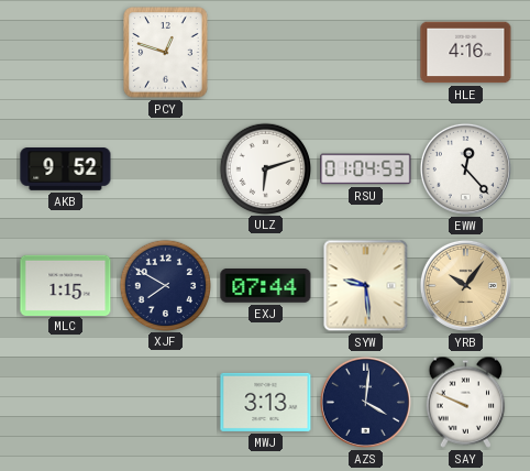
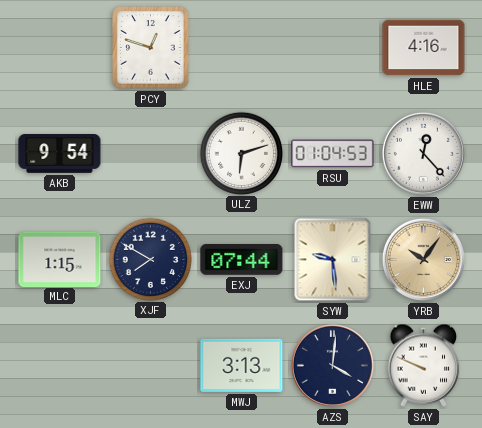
AKB: 9:52 -> 9:54 (60, 154)
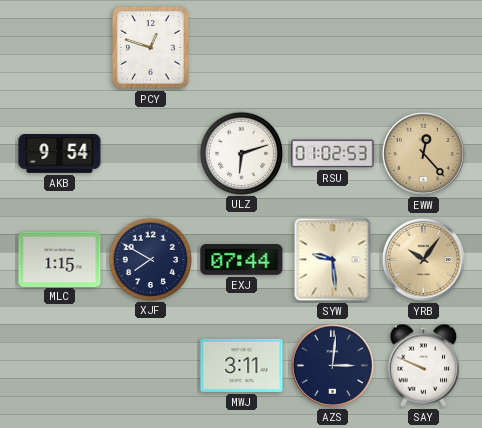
HLE: 4:16 -> none (424, 48)
RSU: 01:04 -> 01:02 (333, 154)
EWW dial: white -> champagne (423, 153)
MWJ: 3:13 -> 3:11 (242, 365)
AZS: 4:01 -> 3:01 (332, 365)
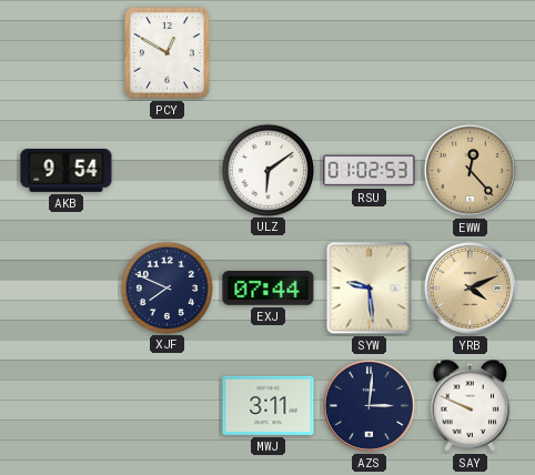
PCY: 12:48 -> 12:50 (168, 53)
ULZ: 6:12 -> 6:09 (267, 170)
MLC: 1:15 -> none (60, 259)
XJF: 7:50 -> 7:49 (166, 287)
YRB: 10:06 -> 4:11 (470, 287)
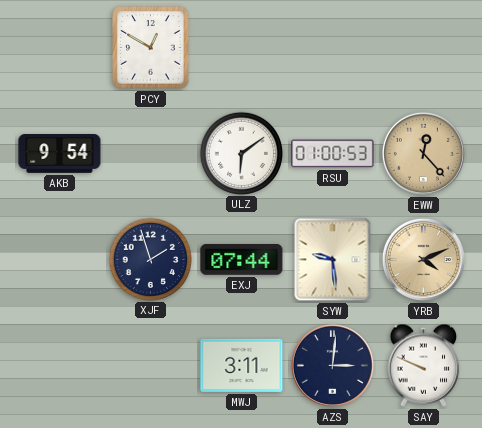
RSU: 01:02 -> 01:00 (333, 154)
XJF: 7:49 -> 1:57 (150, 259)
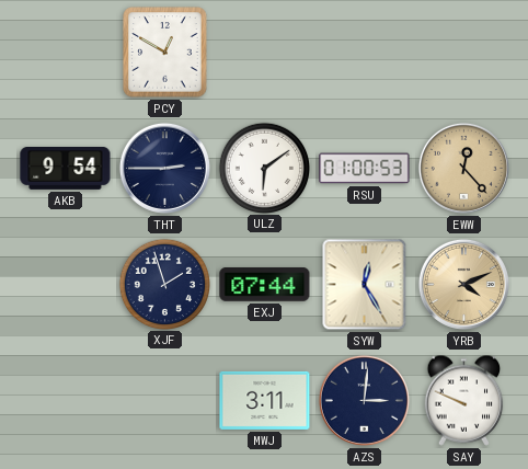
THT: none -> 2:45 (164, 168)
SYW: 9:29 -> 12:25 (365, 285)
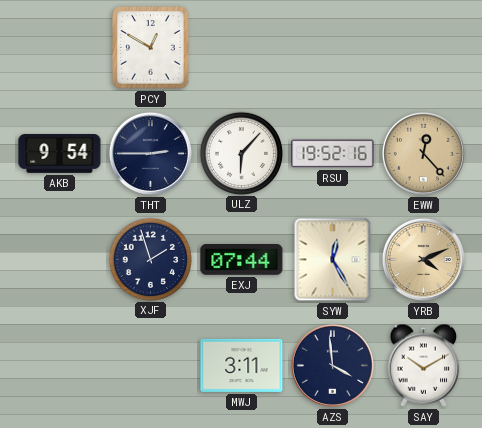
ULZ: 6:09 -> 6:07 (241, 153)
RSU: 01:00 -> 19:52 (333, 154)
AZS: 3:01 -> 3:59 (332, 365)
SAY: 9:49 -> 10:10 (424, 365)
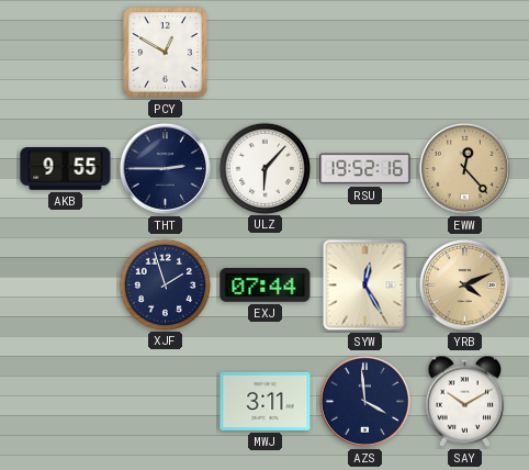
AKB: 9:54 -> 9:55 (66, 169)
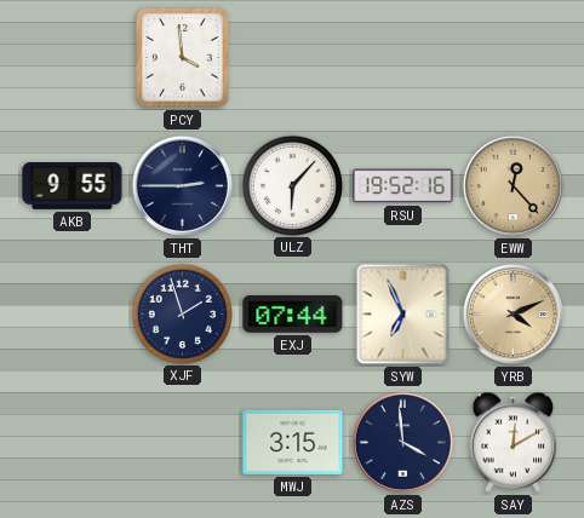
PCY: 12:50 -> 3:59 (183, 58)
SYW: 12:25 -> 6:56 (403, 315)
MWJ: 3:11 -> 3:15 (293, 442)
SAY: 10:10 -> 12:10 (514, 442)
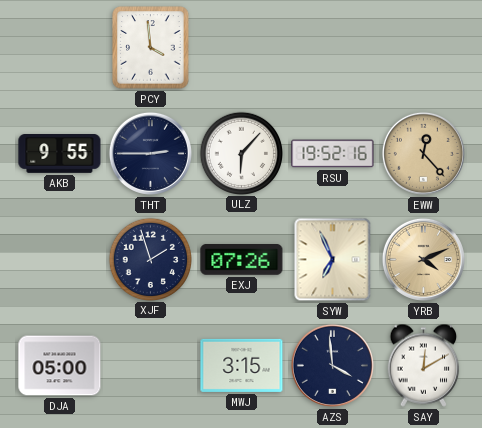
EXJ: 07:44 -> 07:26 (242, 260)
DJA: none -> 05:00 (60, 366)
